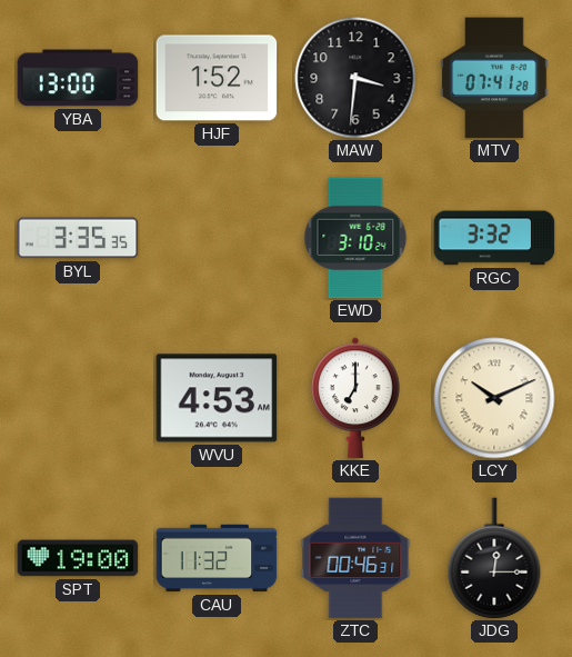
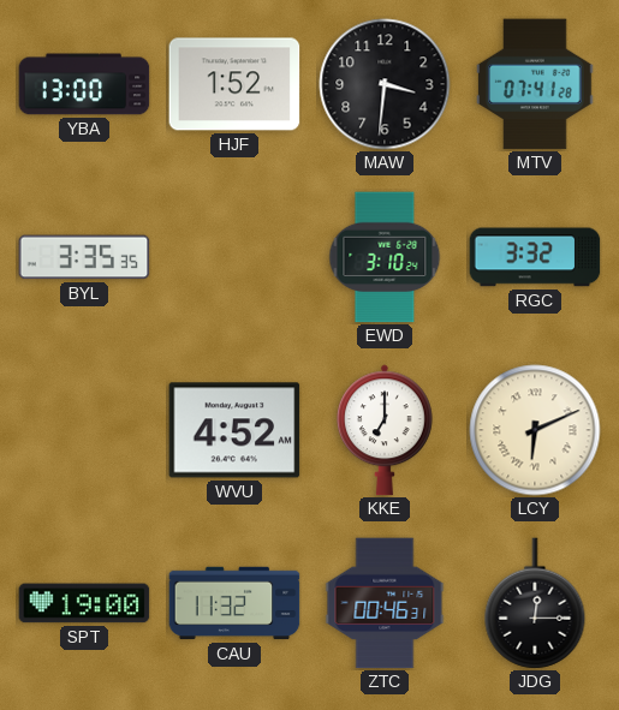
WVU: 4:53 -> 4:52 (234, 430)
LCY: 10:11 -> 6:11 (535, 430)
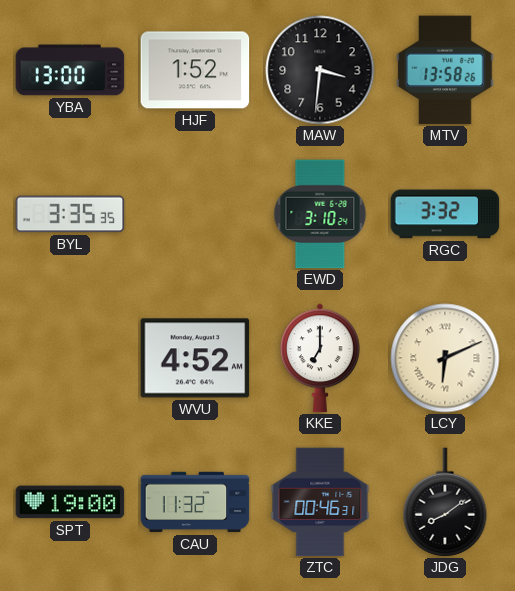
MTV: 07:41 -> 13:58 (445, 70)
JDG: 12:15 -> 8:09 (445, 502)
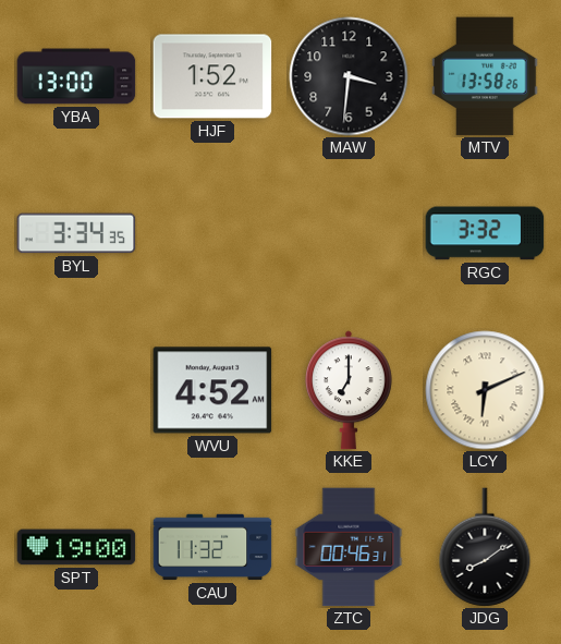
BYL: 3:35 -> 3:34 (76, 233)
EWD: 3:10 -> none (320, 214)
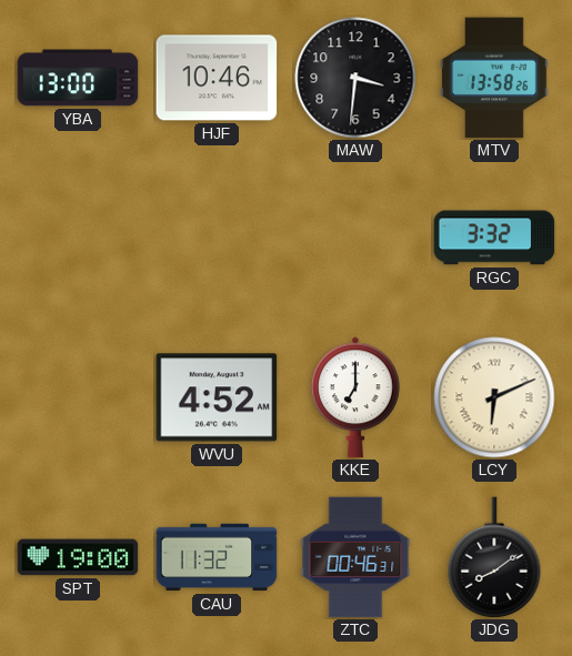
HJF: 1:52 -> 10:46 (217, 78)
BYL: 3:34 -> none (76, 233)
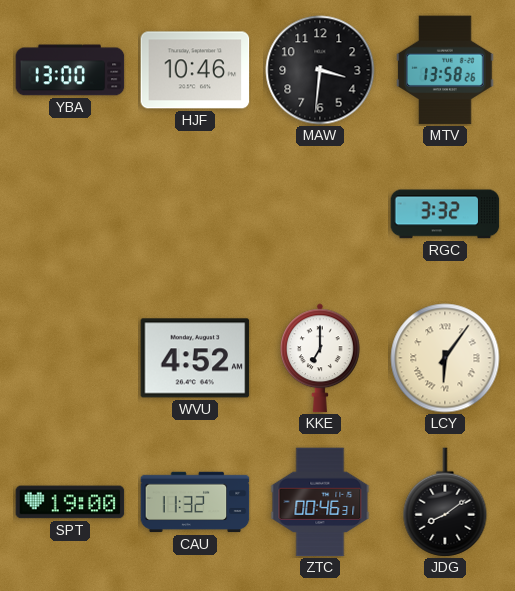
LCY: 6:11 -> 6:06 (445, 358)
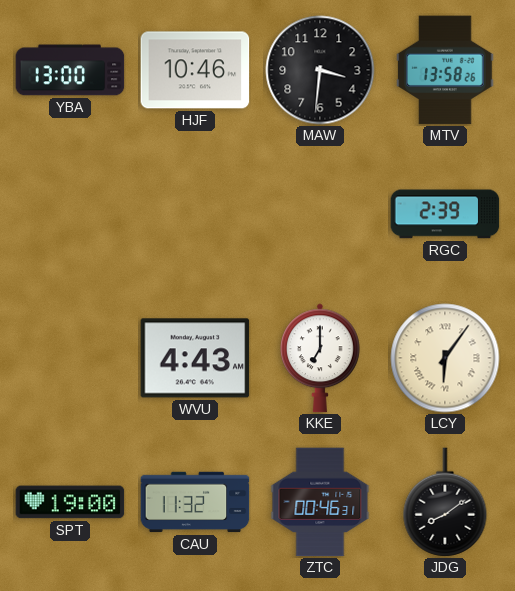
RGC: 3:32 -> 2:39 (445, 214)
WVU: 4:52 -> 4:43 (195, 358)
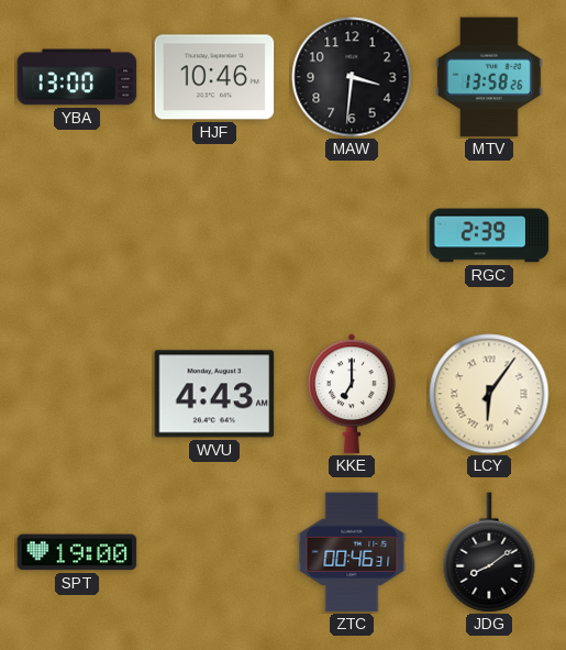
CAU: 11:32 -> none (195, 502)
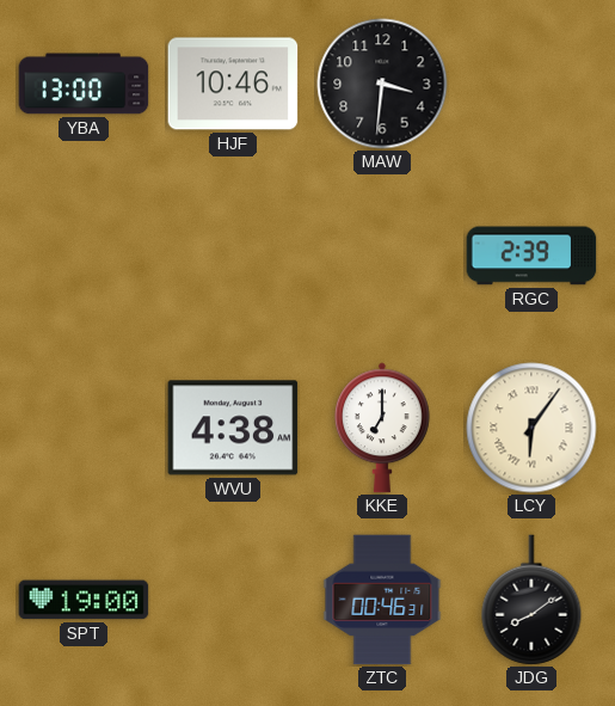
MTV: 13:58 -> none (489, 77)
WVU: 4:43 -> 4:38 (233, 428)
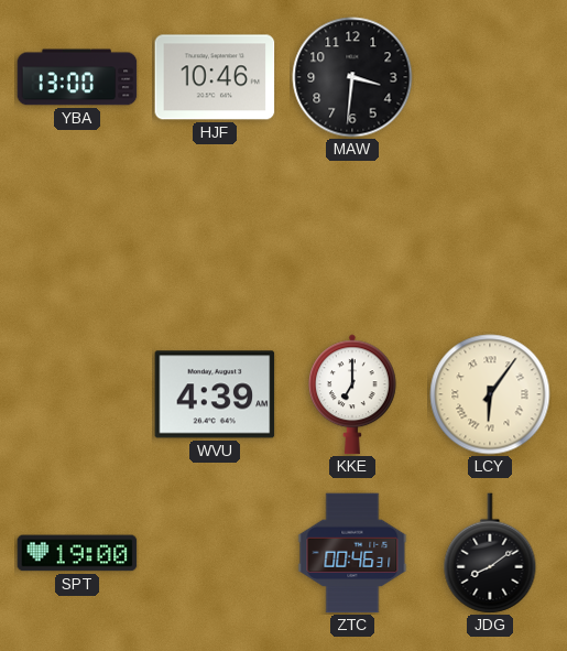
RGC: 2:39 -> none (531, 256)
WVU: 4:38 -> 4:39 (215, 394)
